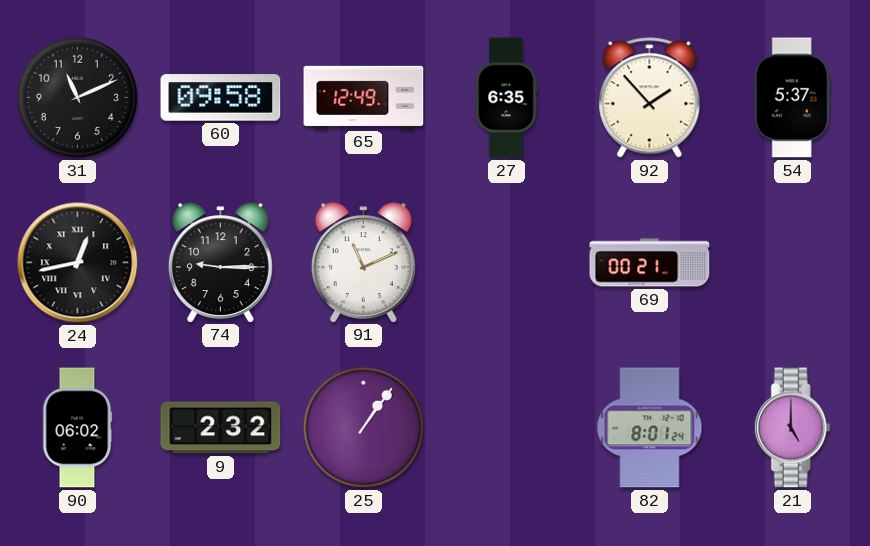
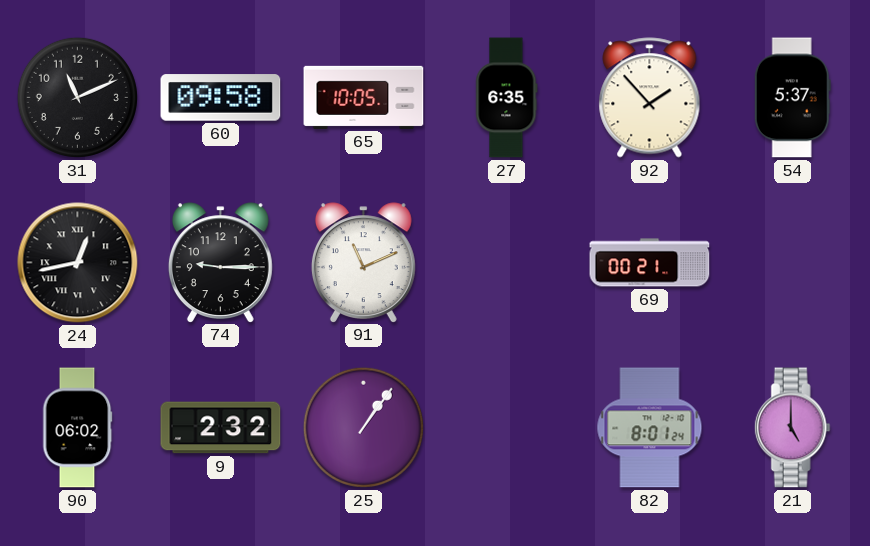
65: 12:49 -> 10:05 (364, 97)
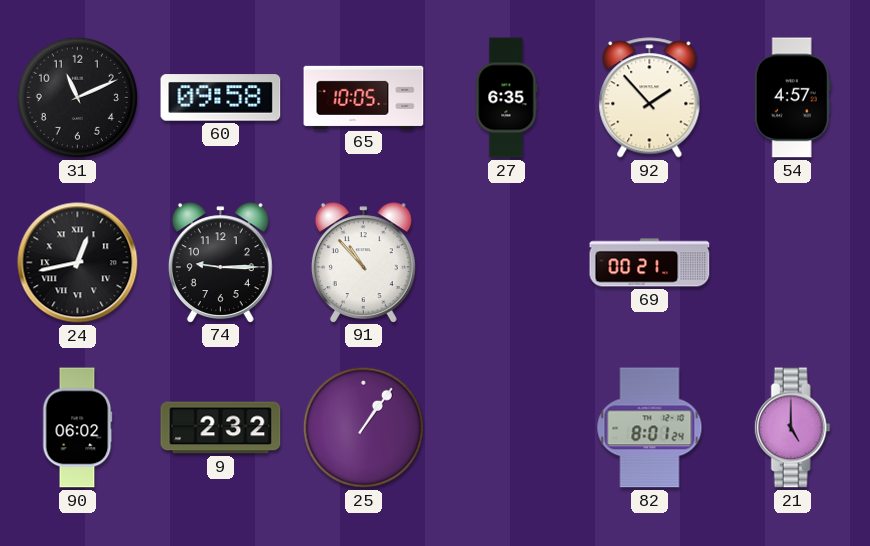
54: 5:37 -> 4:57 (792, 98)
91: 11:11 -> 10:53 (363, 262)
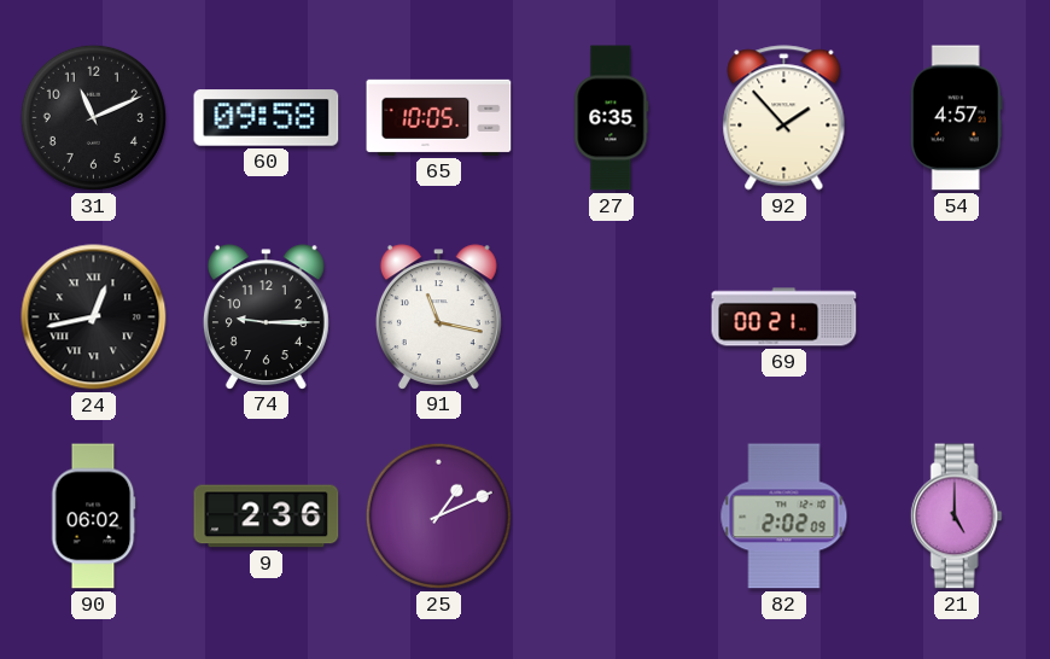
91: 10:53 -> 11:17 (438, 316)
9: 2:32 -> 2:36 (267, 517)
25: 1:06 -> 1:11 (438, 515)
82: 8:01 -> 2:02 (784, 517)
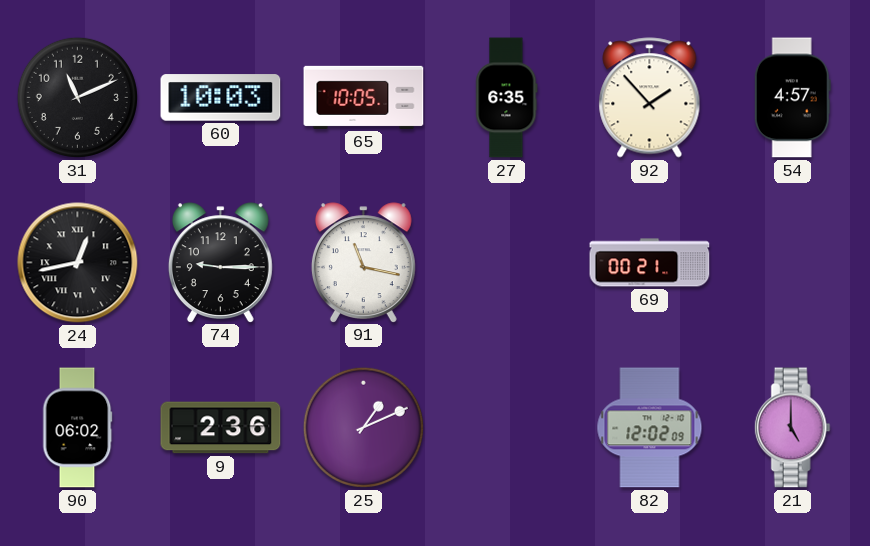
60: 09:58 -> 10:03 (221, 98)
82: 2:02 -> 12:02 (650, 428)
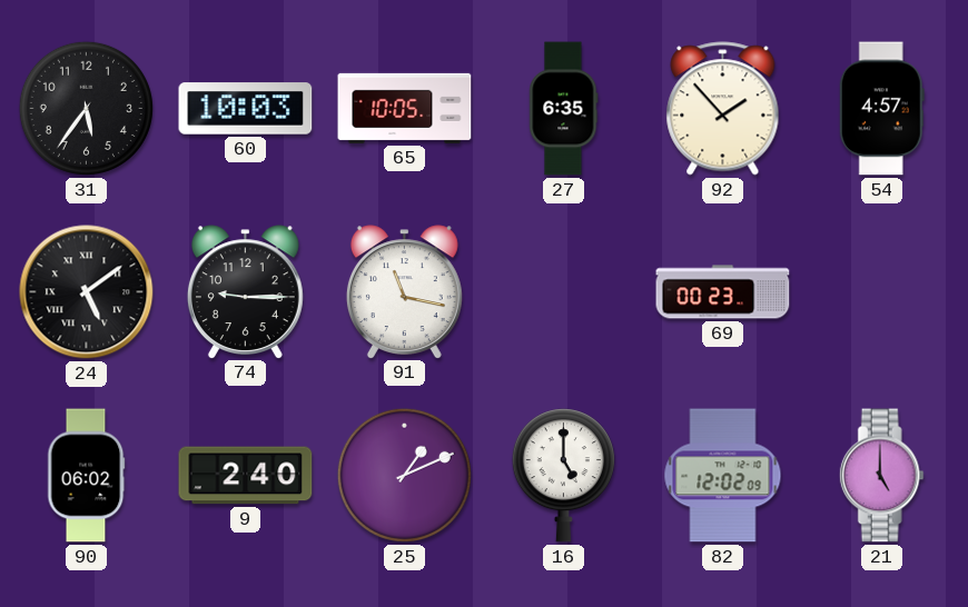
31: 11:11 -> 5:36 (86, 108)
24: 12:43 -> 5:09 (87, 292)
69: 00:21 -> 00:23 (723, 292)
9: 2:36 -> 2:40 (246, 476)
16: none -> 5:00 (563, 476)
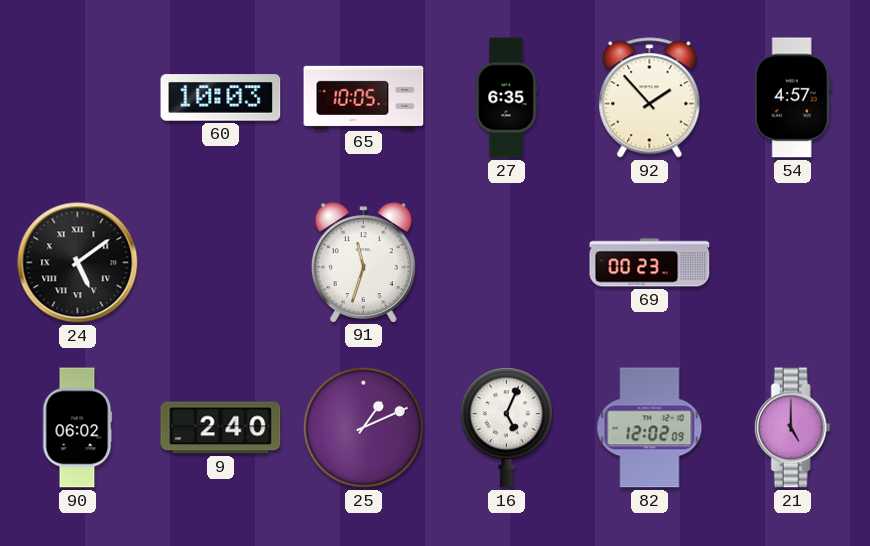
31: 5:36 -> none (86, 108)
74: 9:15 -> none (245, 291)
91: 11:17 -> 11:33 (363, 262)
16: 5:00 -> 5:04 (506, 428)
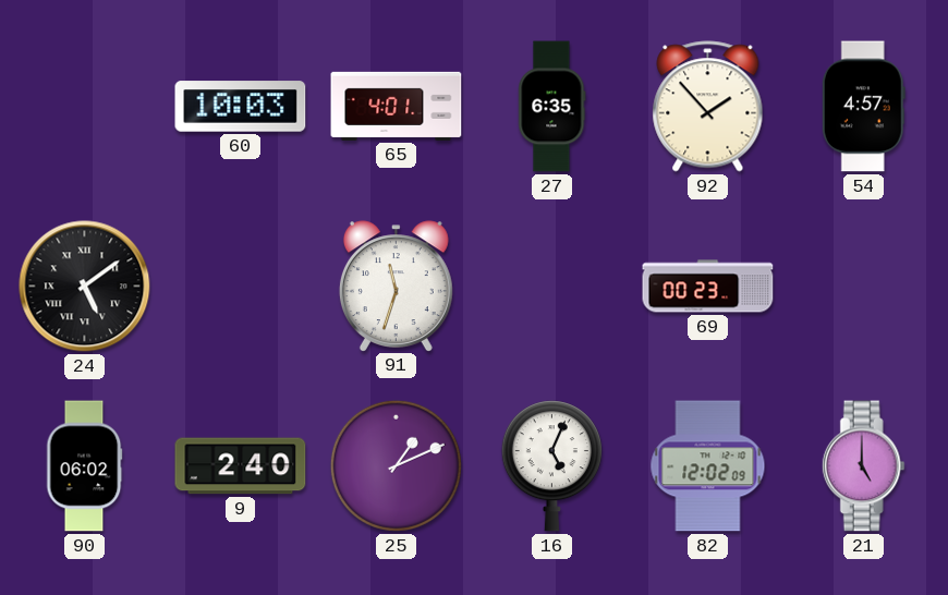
65: 10:05 -> 4:01 (397, 106)
